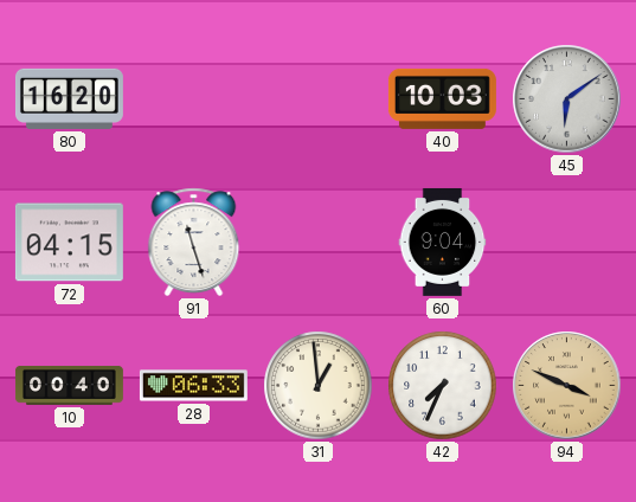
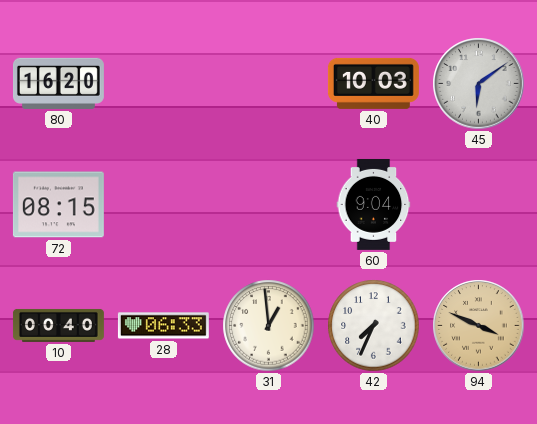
72: 04:15 -> 08:15 (58, 205)
91: 11:27 -> none (194, 243)
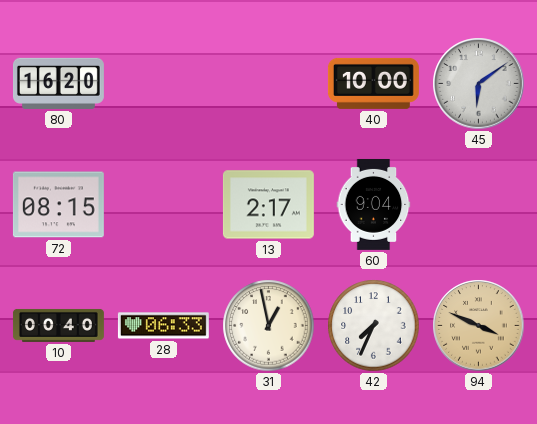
40: 10:03 -> 10:00 (373, 83)
13: none -> 2:17 (268, 205)
31: 12:59 -> 12:58 (269, 326)
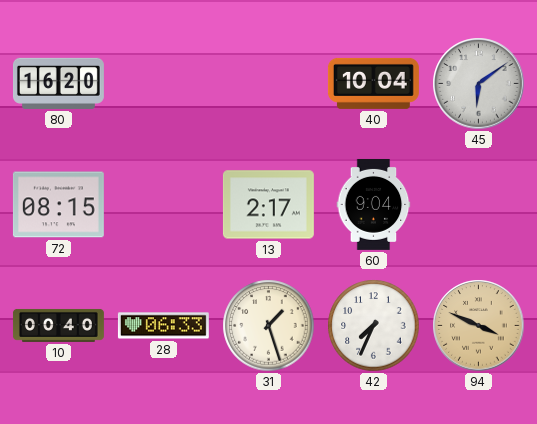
40: 10:00 -> 10:04 (373, 83)
31: 12:58 -> 1:27 (269, 326)
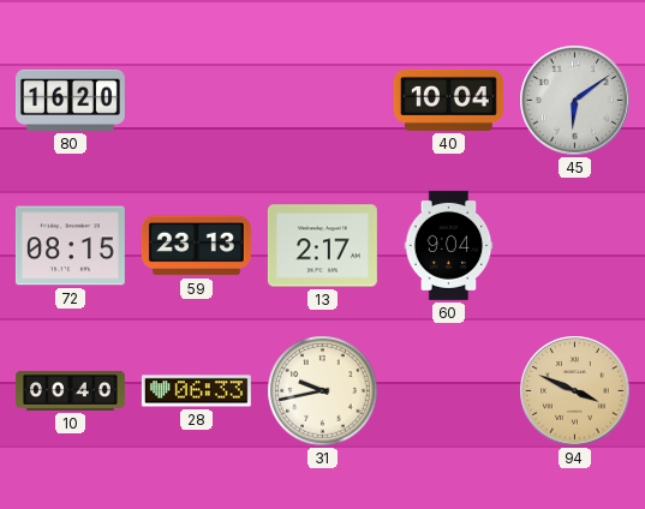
59: none -> 23:13 (196, 246)
31: 1:27 -> 9:43 (323, 391)
42: 7:34 -> none (374, 326)
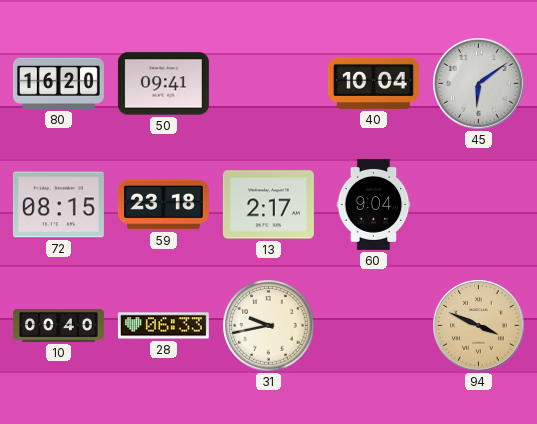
50: none -> 09:41 (163, 84)
59: 23:13 -> 23:18 (163, 205)
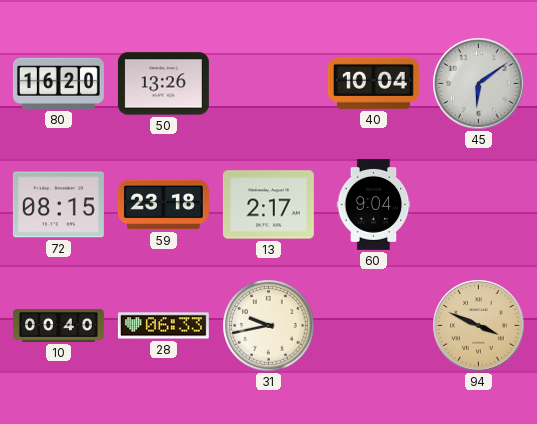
50: 09:41 -> 13:26 (163, 84)
